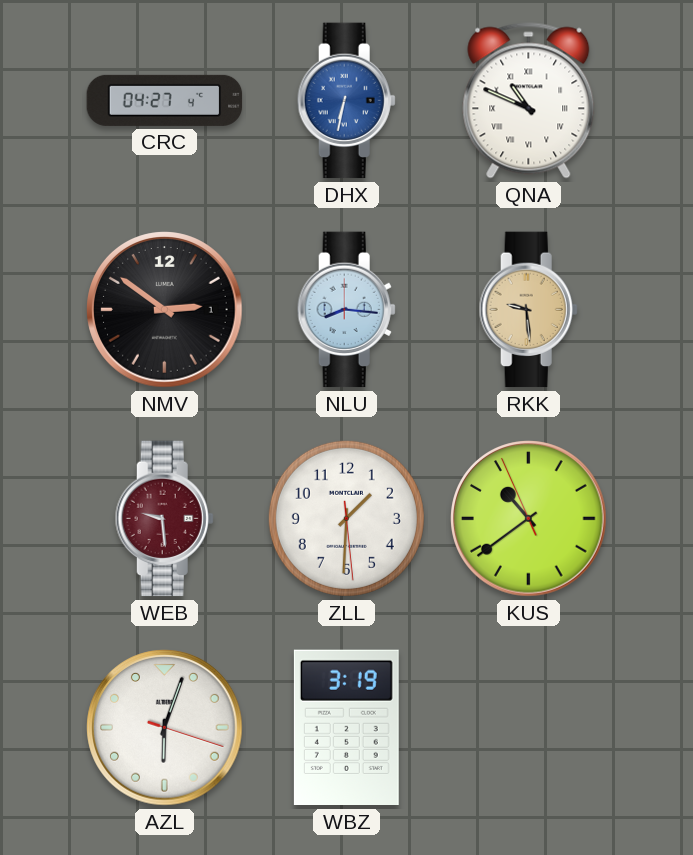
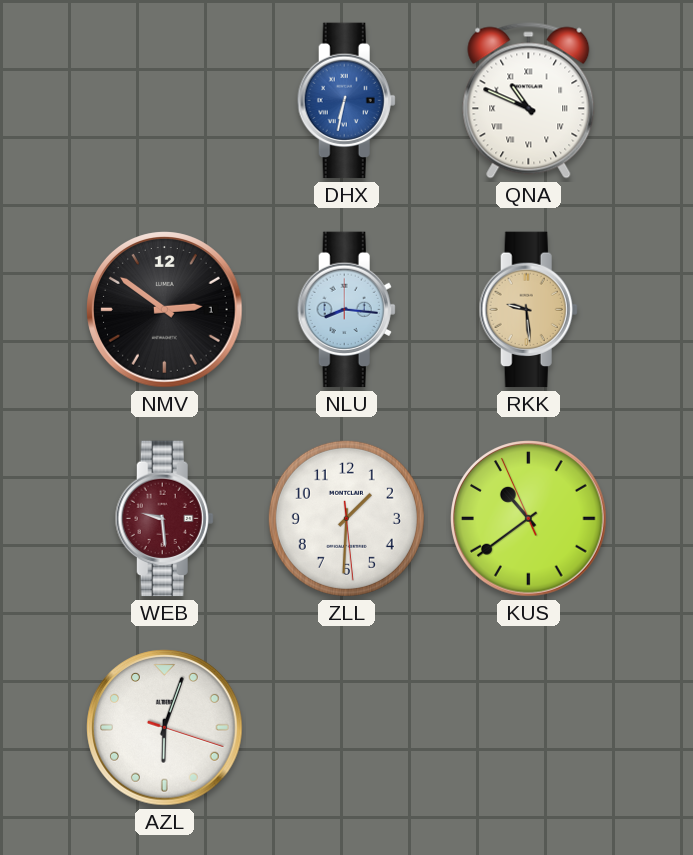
CRC: 04:27 -> none (165, 100)
WBZ: 3:19 -> none (346, 728)
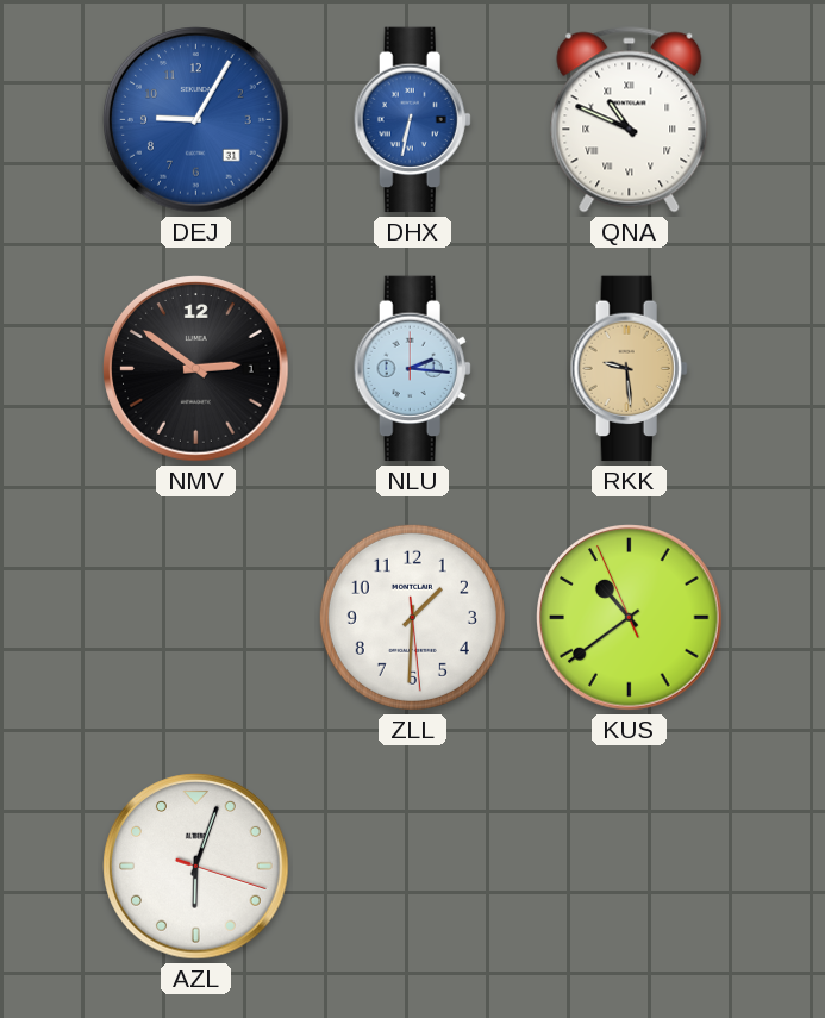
DEJ: none -> 9:05 (196, 120)
NLU: 8:16 -> 2:16 (412, 369)
WEB: 9:29 -> none (164, 519)
